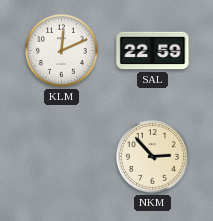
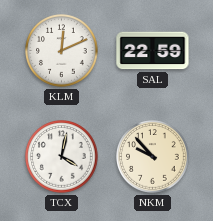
TCX: none -> 4:02 (62, 157)
NKM: 2:53 -> 9:53 (153, 157)
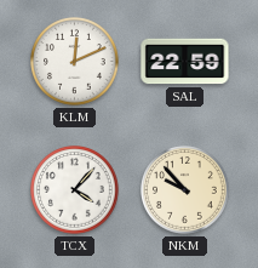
TCX: 4:02 -> 4:07 (75, 190)
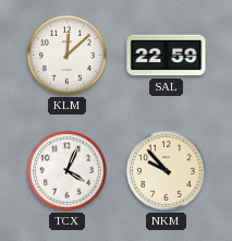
KLM: 12:11 -> 12:08 (68, 56)
TCX: 4:07 -> 4:04 (68, 171)
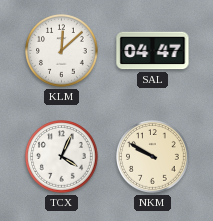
SAL: 22:59 -> 04:47 (153, 51)
NKM: 9:53 -> 9:50 (153, 157)
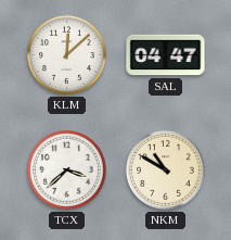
TCX: 4:04 -> 3:38 (67, 170)
NKM: 9:50 -> 10:50 (166, 170)
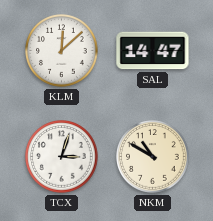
SAL: 04:47 -> 14:47 (153, 51)
TCX: 3:38 -> 3:03 (62, 157)
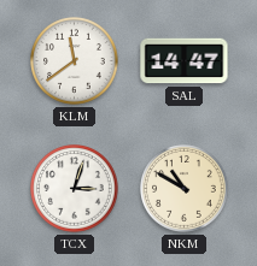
KLM: 12:08 -> 11:39 (75, 61)
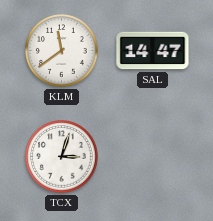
NKM: 10:50 -> none (185, 189)
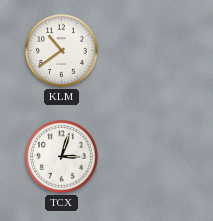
KLM: 11:39 -> 10:39 (62, 51)
SAL: 14:47 -> none (153, 51)
